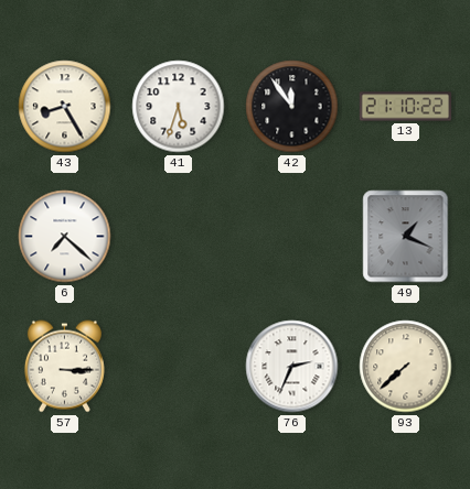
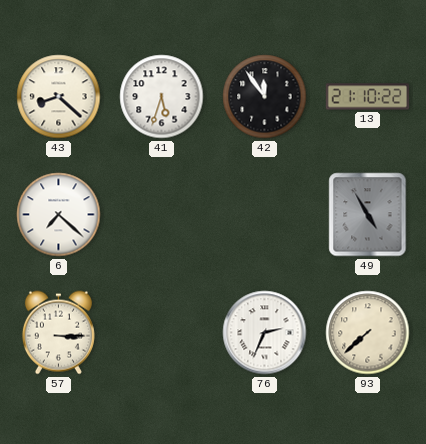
43: 8:25 -> 8:22 (59, 97)
49: 1:19 -> 4:55 (368, 215)
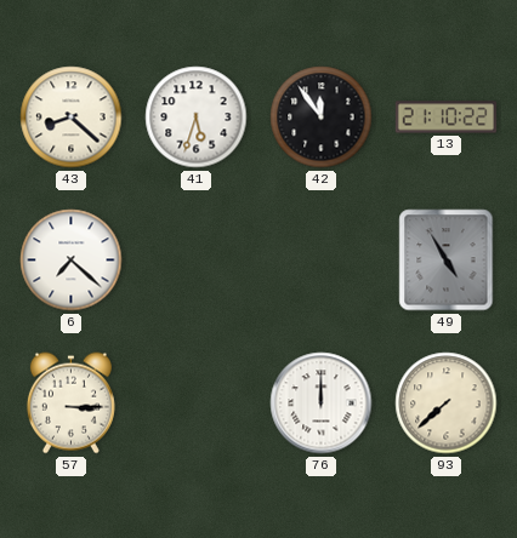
76: 2:34 -> 12:00 (322, 403)
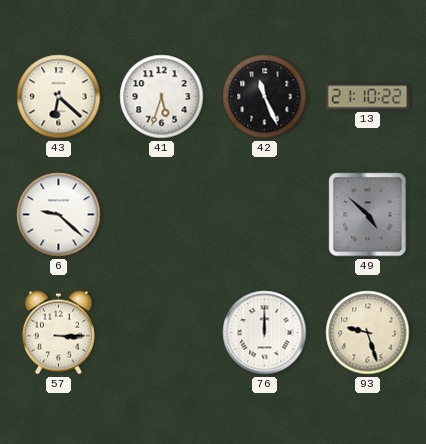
43: 8:22 -> 6:22 (59, 97)
42: 11:54 -> 11:26 (265, 97)
6: 7:22 -> 9:22 (59, 215)
49: 4:55 -> 4:52 (368, 215)
93: 7:38 -> 9:27 (368, 333)
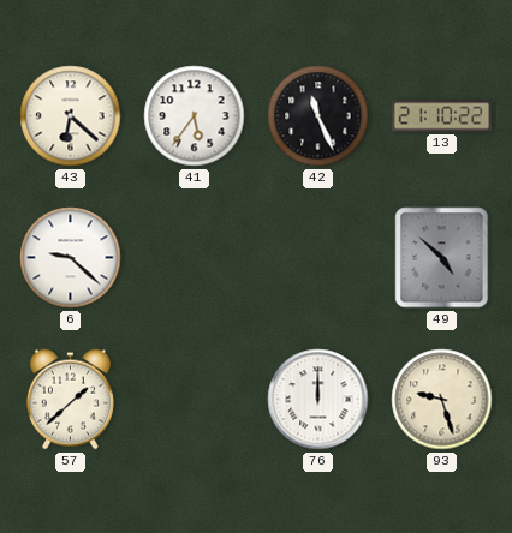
41: 5:33 -> 5:36 (195, 116)
57: 3:15 -> 1:38 (70, 400)
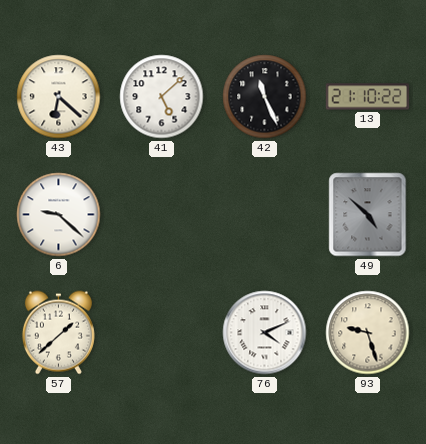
41: 5:36 -> 5:08 (162, 97)
76: 12:00 -> 4:11 (265, 333)
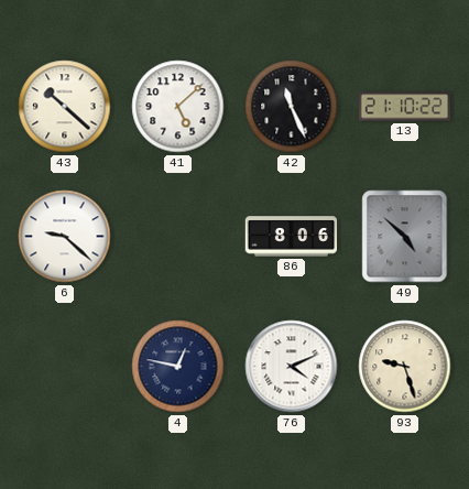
43: 6:22 -> 10:22 (65, 107)
86: none -> 8:06 (292, 237)
57: 1:38 -> none (58, 333)
4: none -> 12:47 (178, 367)
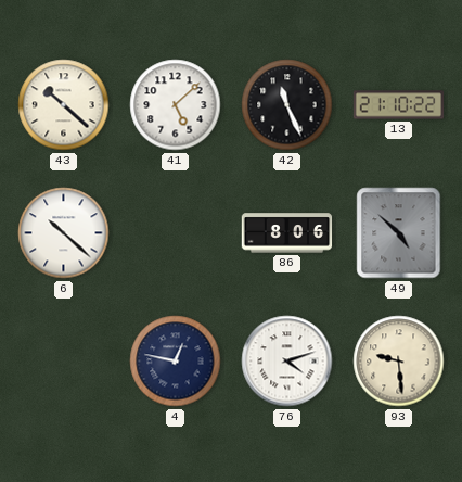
6: 9:22 -> 10:22 (64, 233)
76: 4:11 -> 4:12 (287, 361)
93: 9:27 -> 9:29 (399, 361)
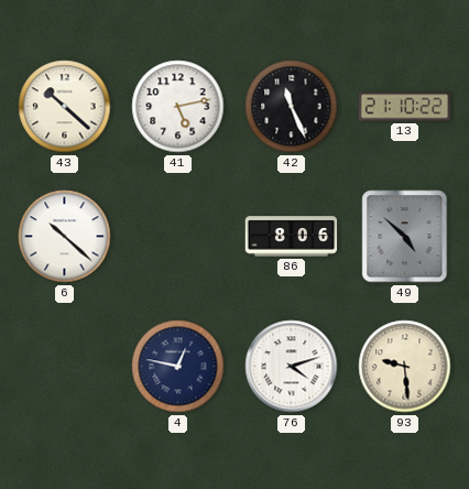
41: 5:08 -> 5:13 (178, 107)
